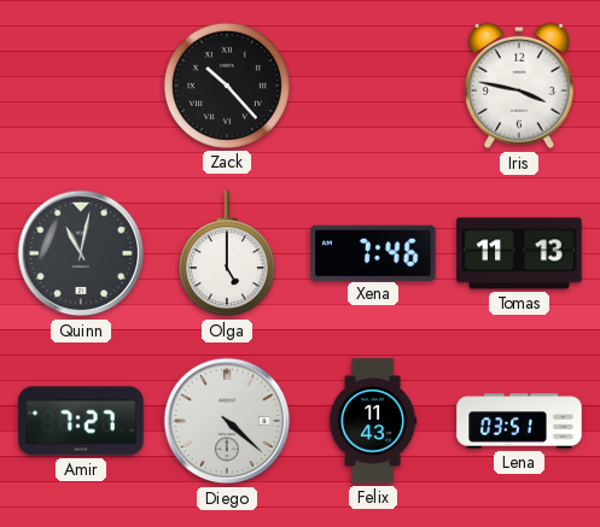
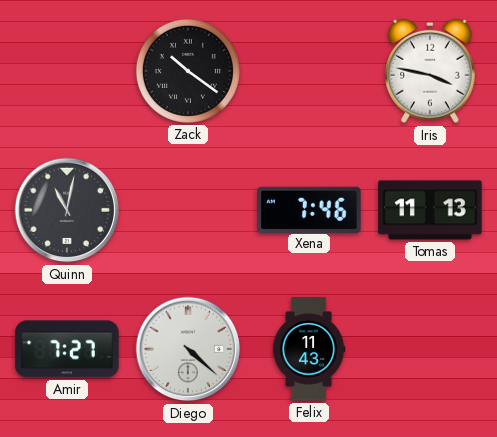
Zack: 10:23 -> 10:21 (188, 71)
Olga: 5:00 -> none (227, 254)
Lena: 03:51 -> none (519, 421)
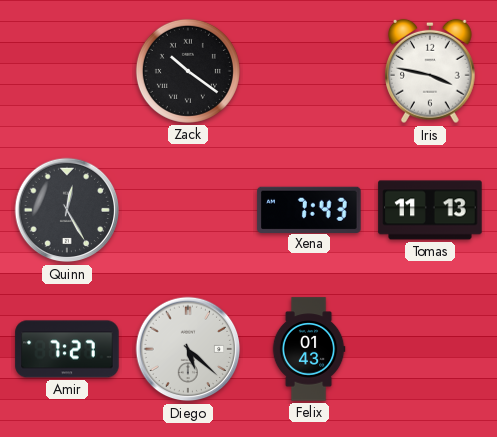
Quinn: 11:02 -> 12:25 (67, 210)
Xena: 7:46 -> 7:43 (309, 209)
Diego: 4:22 -> 5:22 (188, 349)
Felix: 11:43 -> 01:43 (309, 349)
